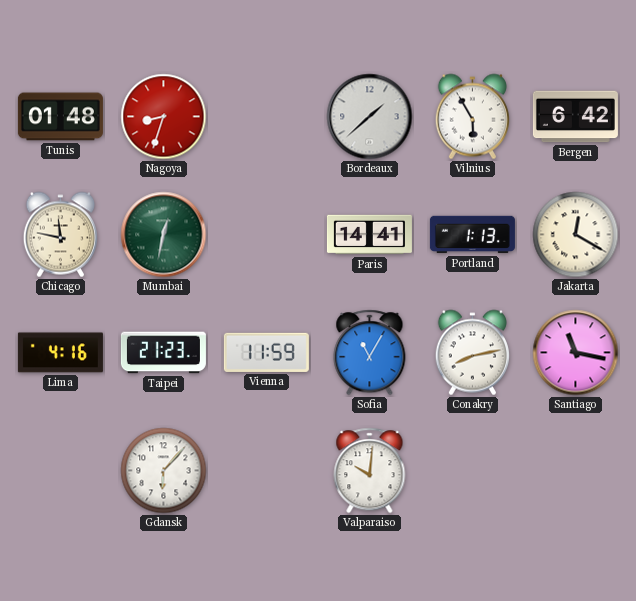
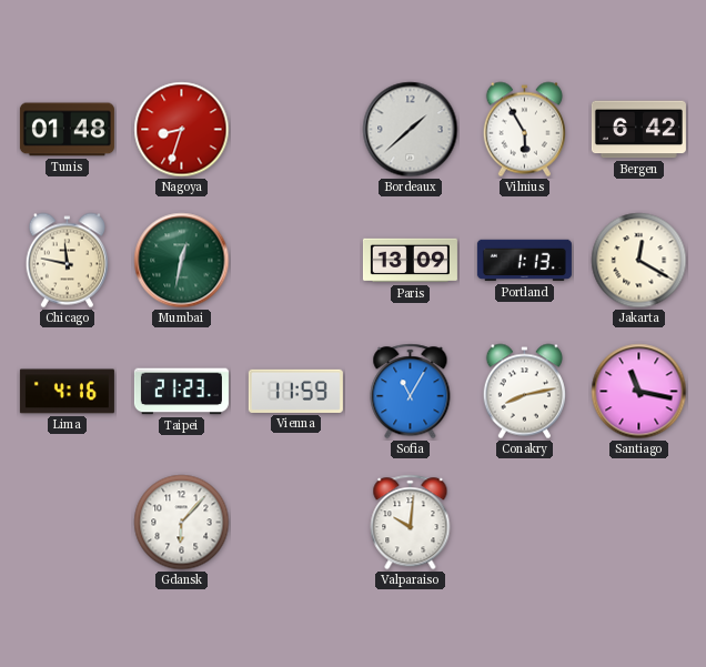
Paris: 14:41 -> 13:09 (410, 261)
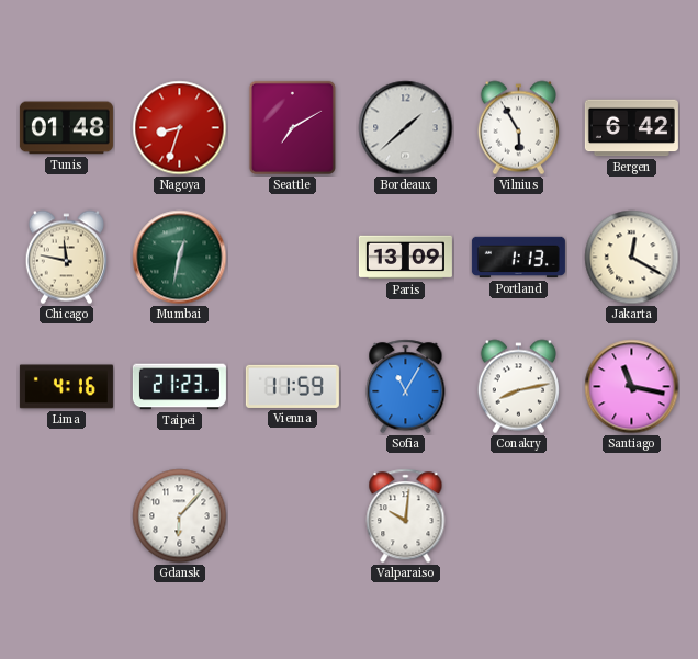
Seattle: none -> 7:10 (292, 127)
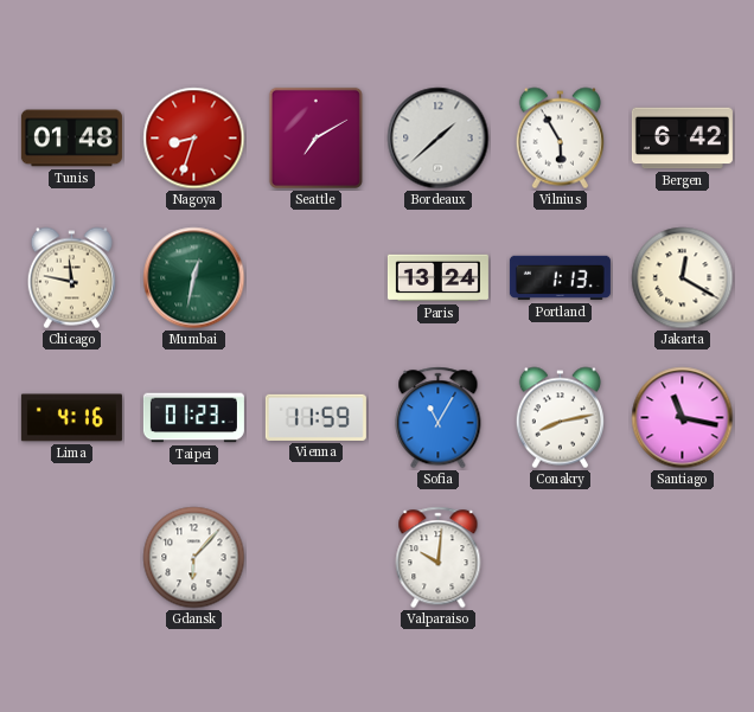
Paris: 13:09 -> 13:24 (437, 278)
Taipei: 21:23 -> 01:23 (193, 418)
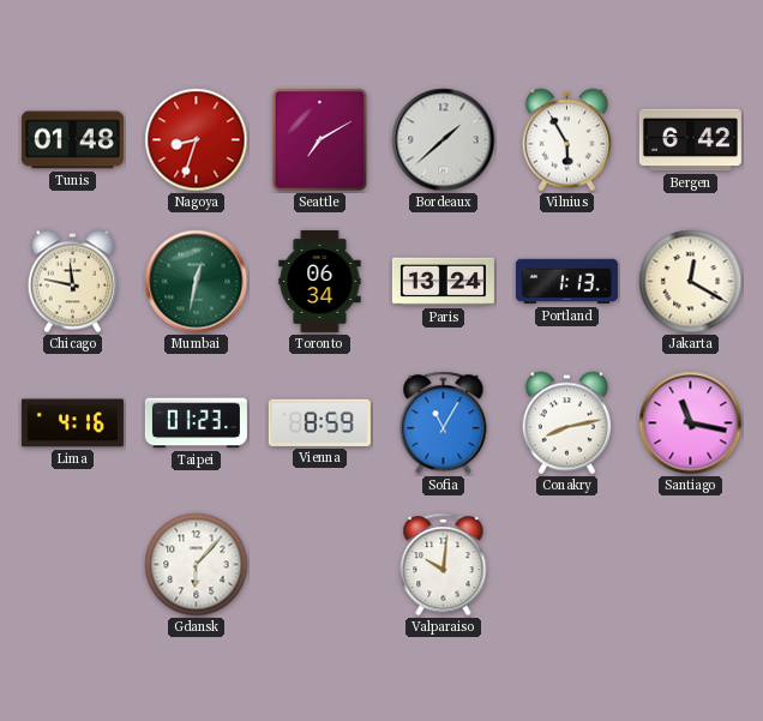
Toronto: none -> 06:34 (320, 281)
Vienna: 11:59 -> 8:59 (319, 422)
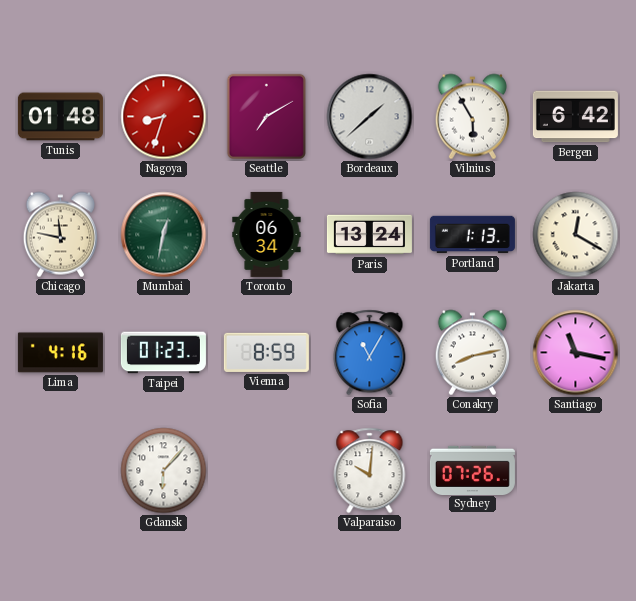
Sydney: none -> 07:26 (472, 470)
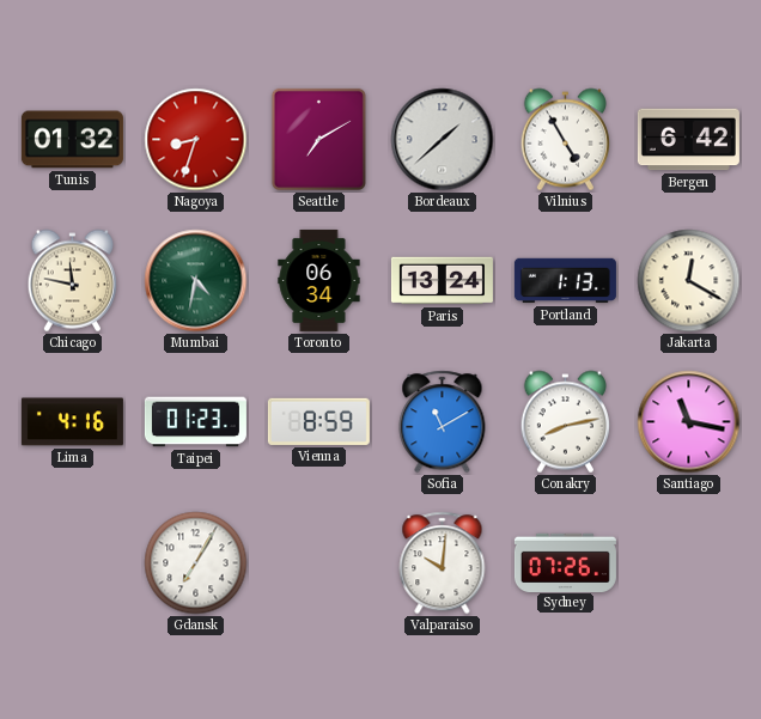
Tunis: 01:48 -> 01:32 (72, 140)
Vilnius: 5:55 -> 4:55 (565, 140)
Mumbai: 12:32 -> 4:32 (196, 281)
Sofia: 11:05 -> 11:10 (443, 422)
Gdansk: 6:07 -> 7:05 (196, 563)
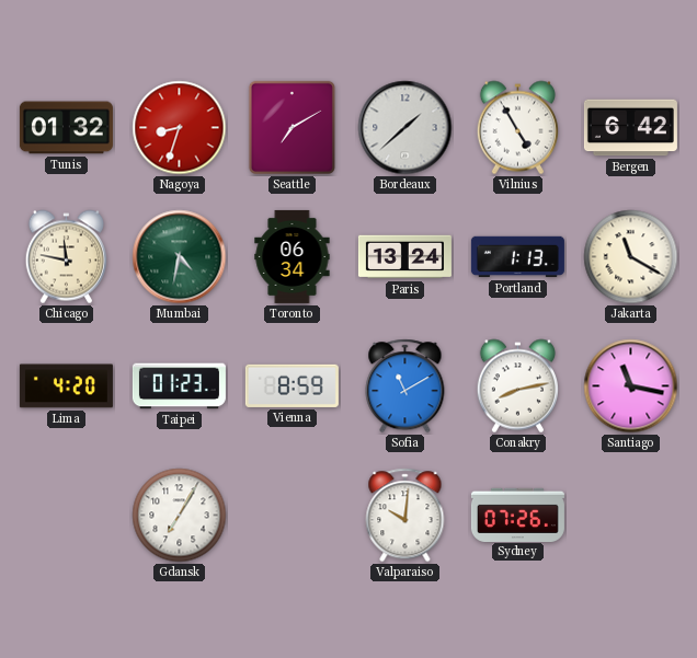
Jakarta: 12:20 -> 11:20 (631, 257)
Lima: 4:16 -> 4:20 (66, 386)
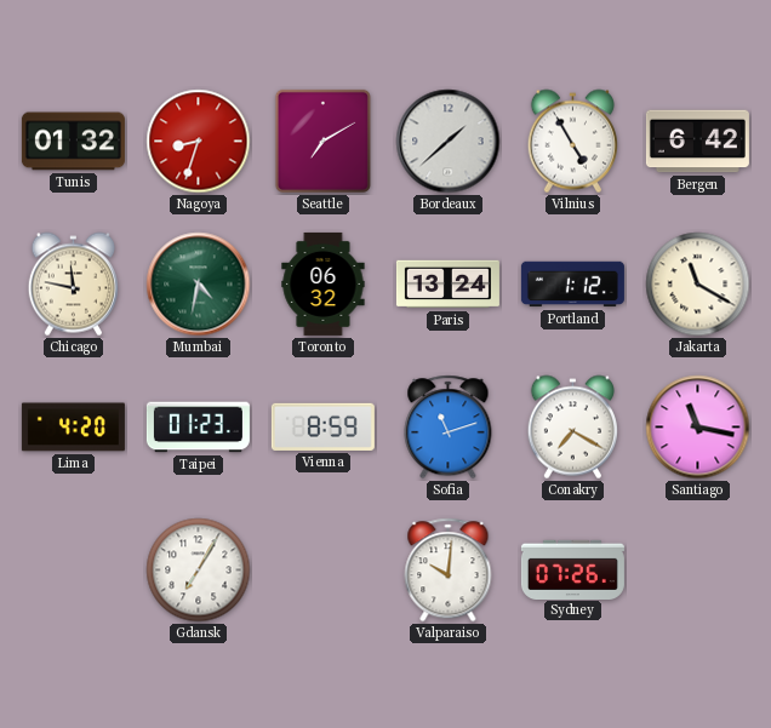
Toronto: 06:34 -> 06:32 (324, 283)
Portland: 1:13 -> 1:12 (572, 285)
Sofia: 11:10 -> 11:12 (449, 428)
Conakry: 8:13 -> 7:20 (572, 428)
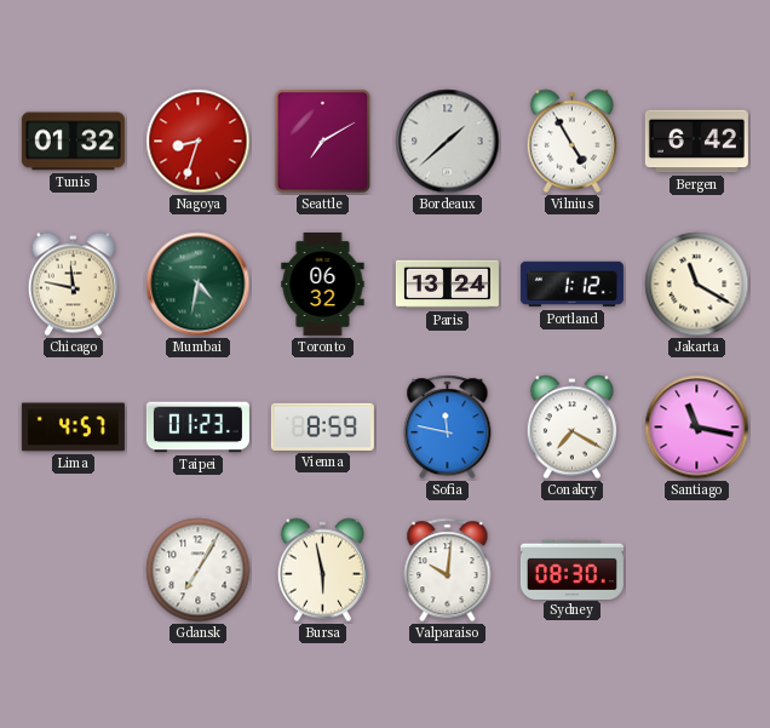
Lima: 4:20 -> 4:57 (73, 428)
Sofia: 11:12 -> 11:47 (448, 428)
Bursa: none -> 5:58 (322, 571)
Sydney: 07:26 -> 08:30 (571, 569)
